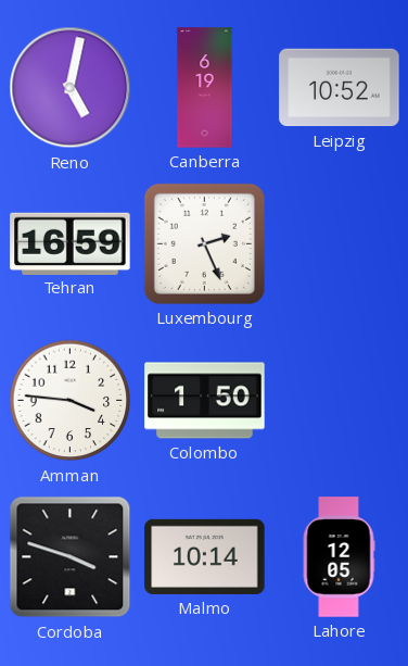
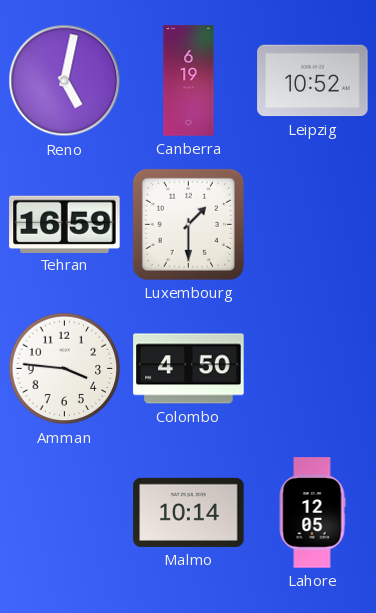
Luxembourg: 2:26 -> 1:30 (188, 224)
Colombo: 1:50 -> 4:50 (189, 369)
Cordoba: 3:48 -> none (71, 557)
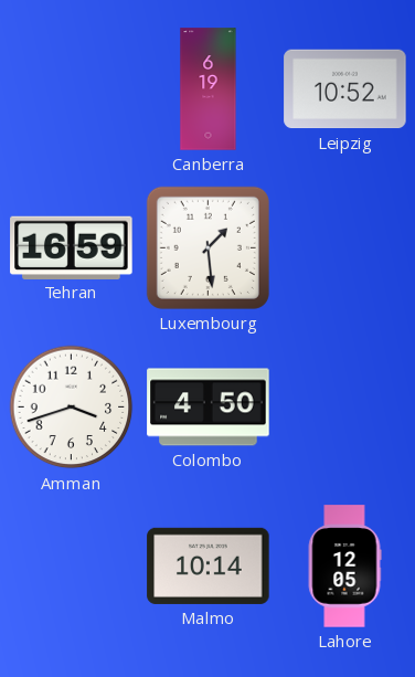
Reno: 5:02 -> none (65, 81)
Luxembourg: 1:30 -> 1:29 (208, 247)
Amman: 3:46 -> 3:42 (72, 408)
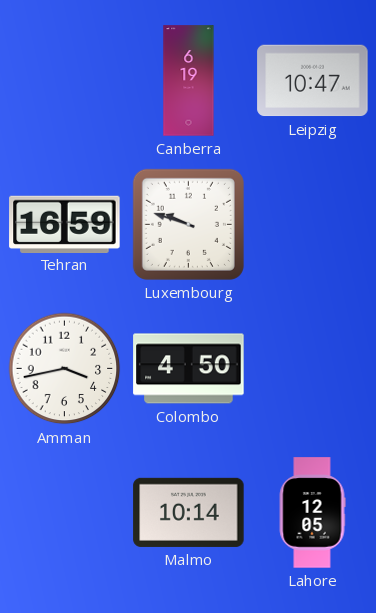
Leipzig: 10:52 -> 10:47 (313, 81)
Luxembourg: 1:29 -> 9:48 (188, 224)
Amman: 3:42 -> 3:43 (65, 369)
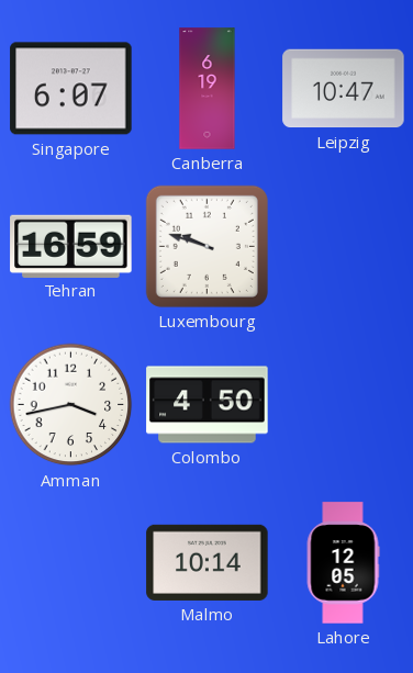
Singapore: none -> 6:07 (71, 89)
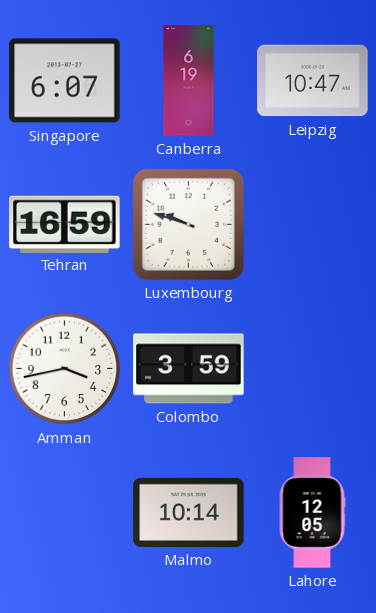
Colombo: 4:50 -> 3:59 (189, 369)
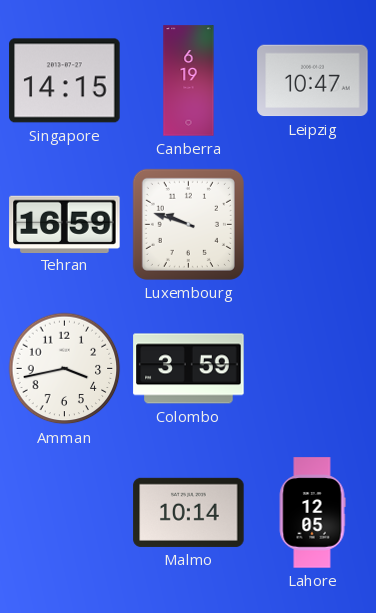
Singapore: 6:07 -> 14:15 (65, 81)
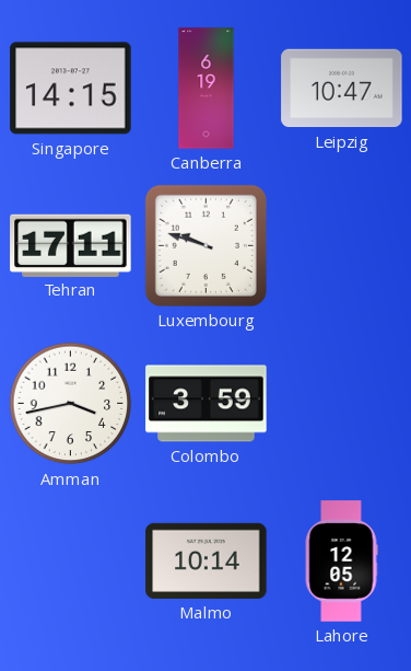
Tehran: 16:59 -> 17:11 (71, 245)
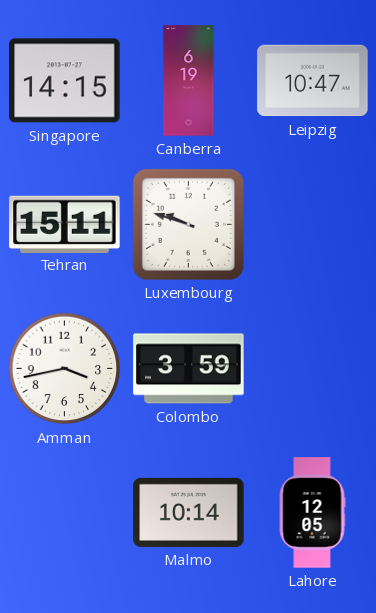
Tehran: 17:11 -> 15:11 (65, 224)
